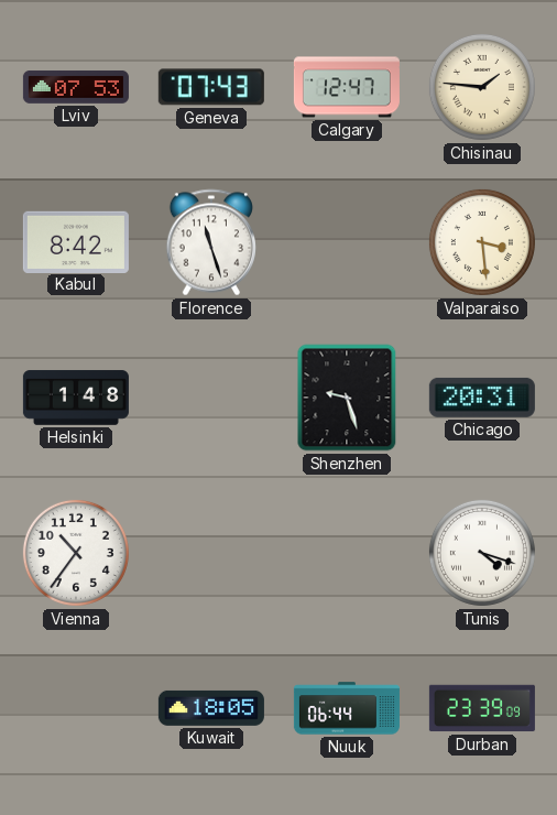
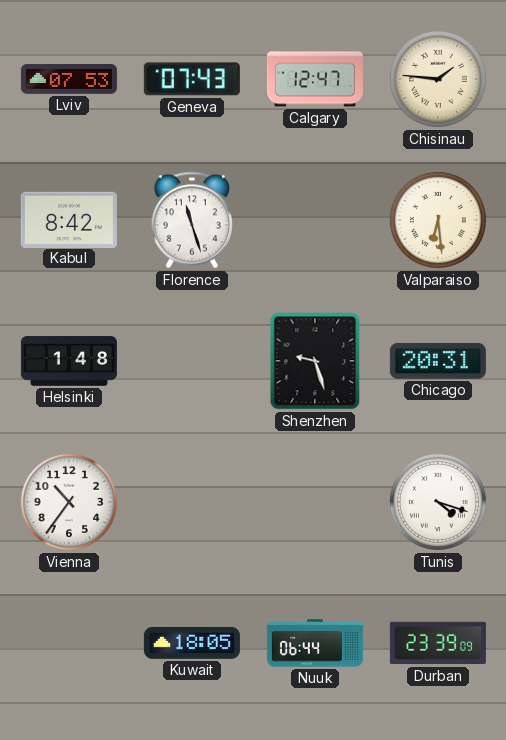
Valparaiso: 3:29 -> 6:29 (438, 220)
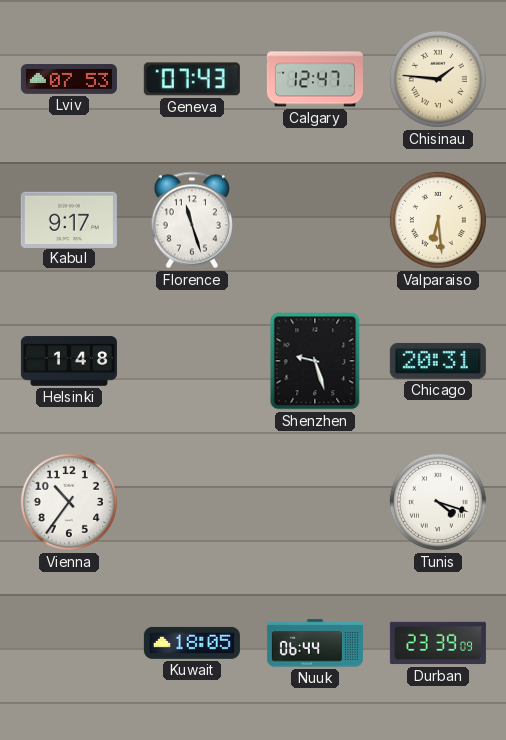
Kabul: 8:42 -> 9:17 (69, 219)
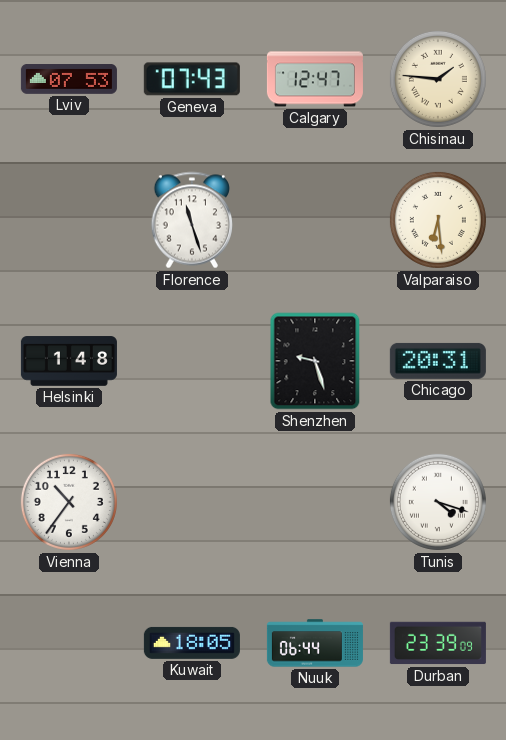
Kabul: 9:17 -> none (69, 219)
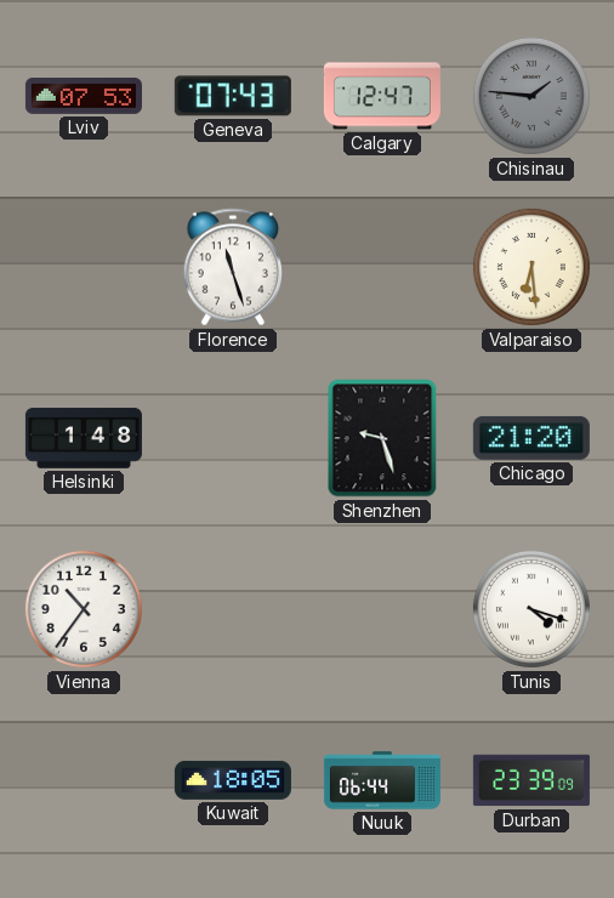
Chisinau dial: cream -> grey (531, 96)
Chicago: 20:31 -> 21:20 (531, 438)
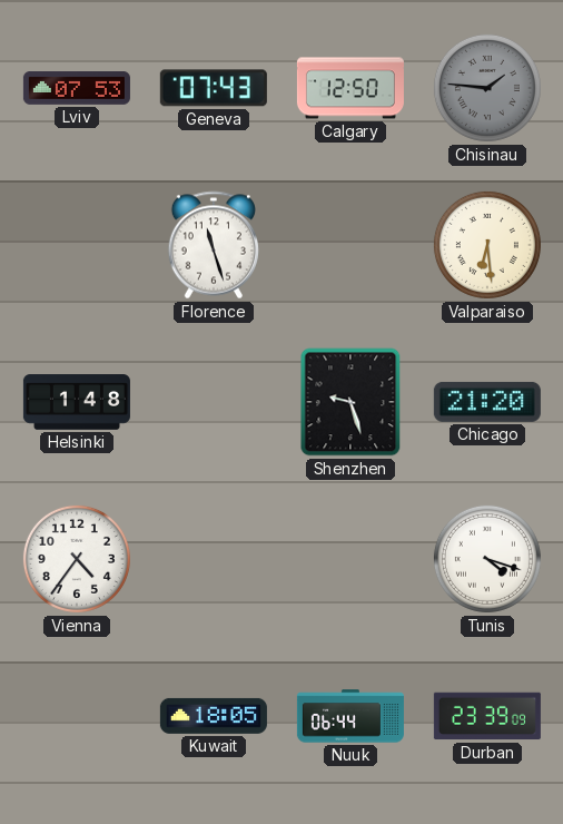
Calgary: 12:47 -> 12:50 (350, 88)
Vienna: 10:36 -> 4:36 (77, 559)
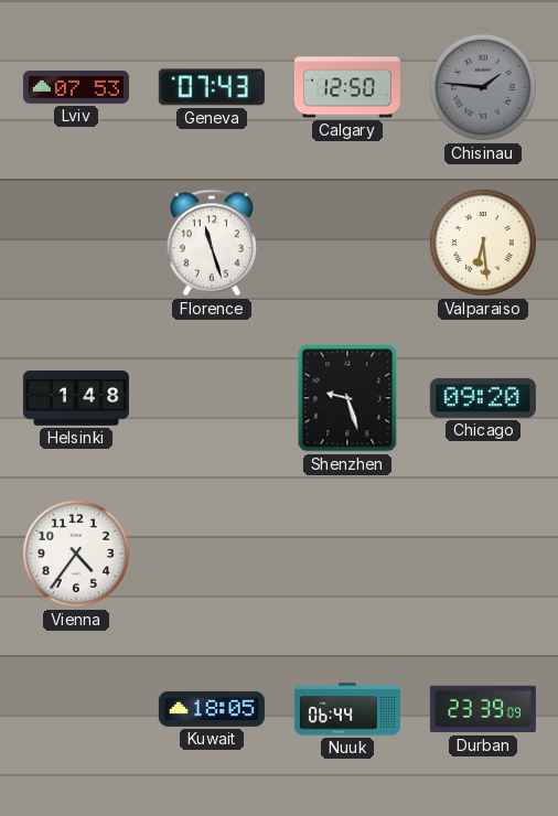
Chicago: 21:20 -> 09:20 (483, 398)
Tunis: 4:18 -> none (487, 559)
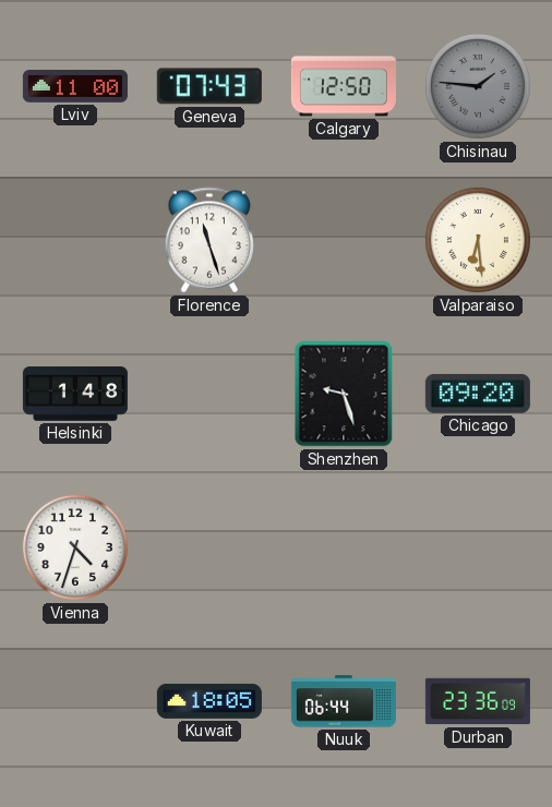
Lviv: 07:53 -> 11:00 (75, 87)
Vienna: 4:36 -> 4:33 (75, 547)
Durban: 23:39 -> 23:36 (478, 701)
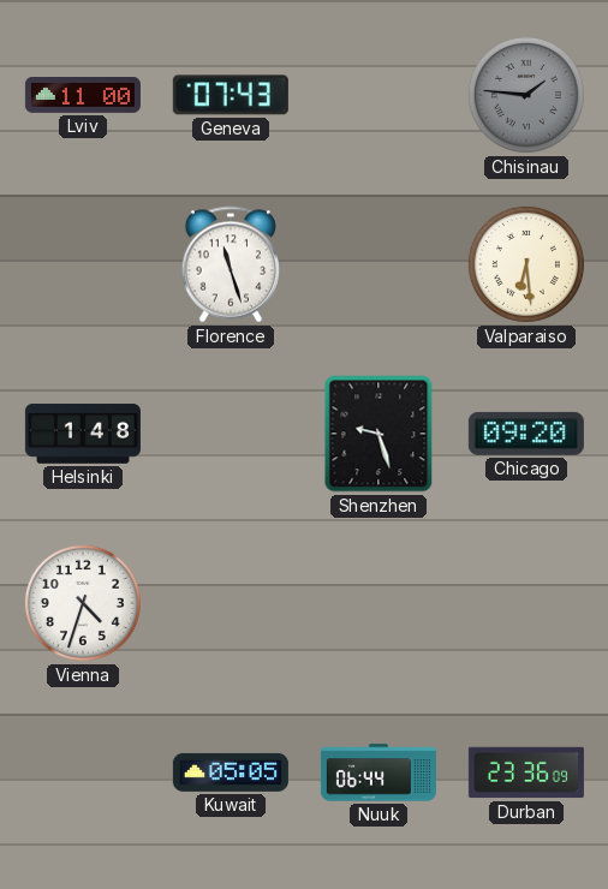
Calgary: 12:50 -> none (344, 86)
Kuwait: 18:05 -> 05:05 (231, 772)
